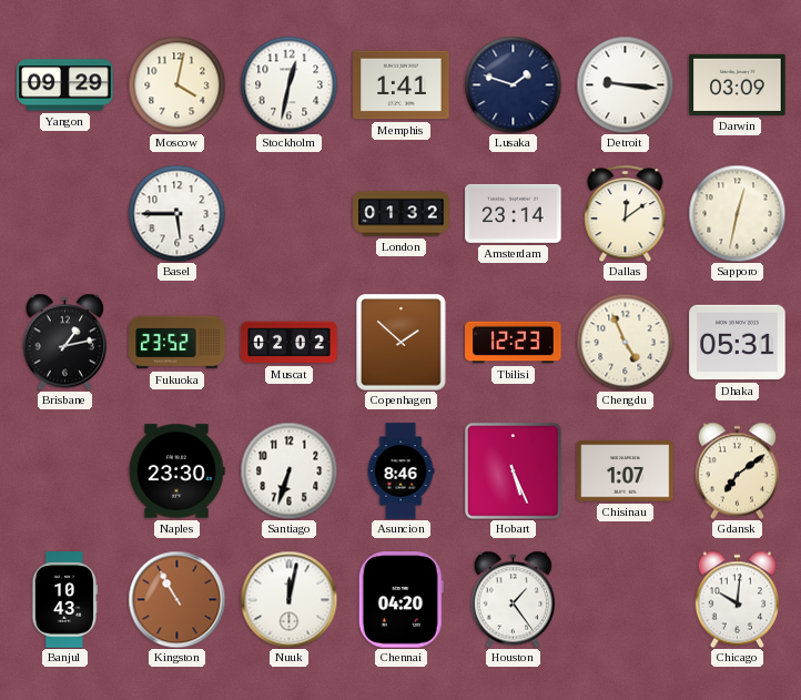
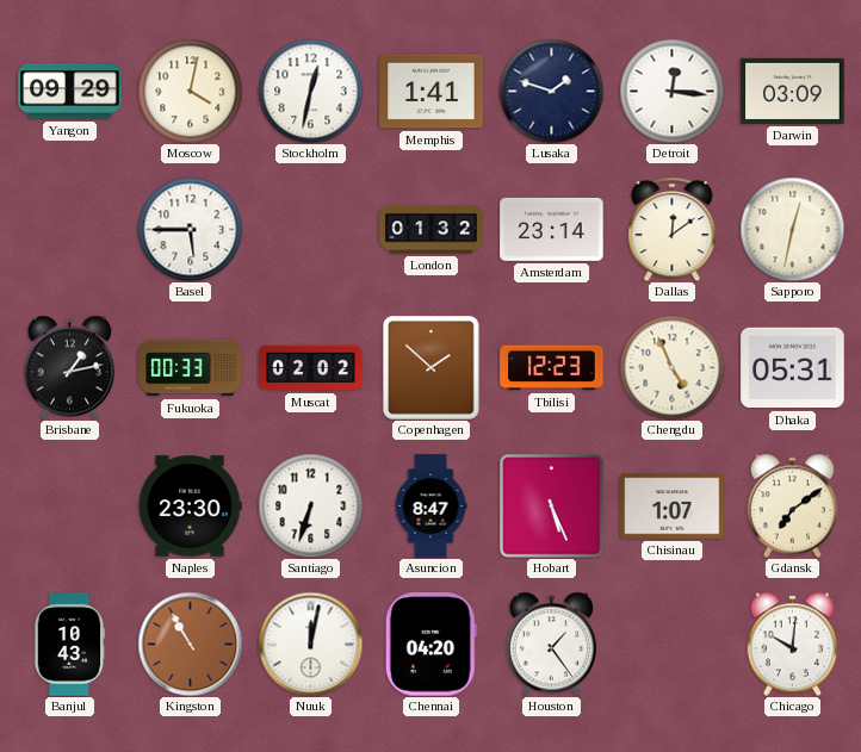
Detroit: 9:16 -> 12:16 (671, 91)
Fukuoka: 23:52 -> 00:33 (191, 368)
Asuncion: 8:46 -> 8:47 (430, 506)
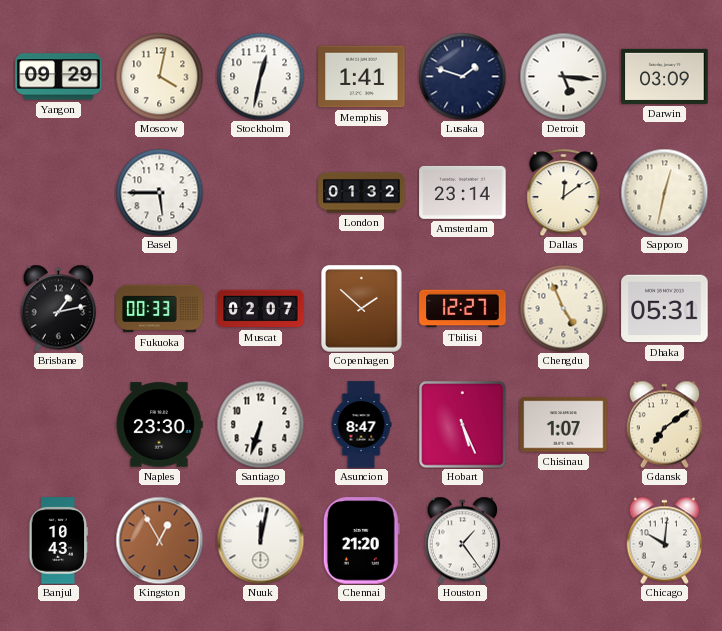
Detroit: 12:16 -> 5:16 (563, 76)
Muscat: 02:02 -> 02:07 (261, 309)
Tbilisi: 12:23 -> 12:27 (463, 309)
Kingston: 10:55 -> 12:55 (159, 540)
Chennai: 04:20 -> 21:20 (361, 541)
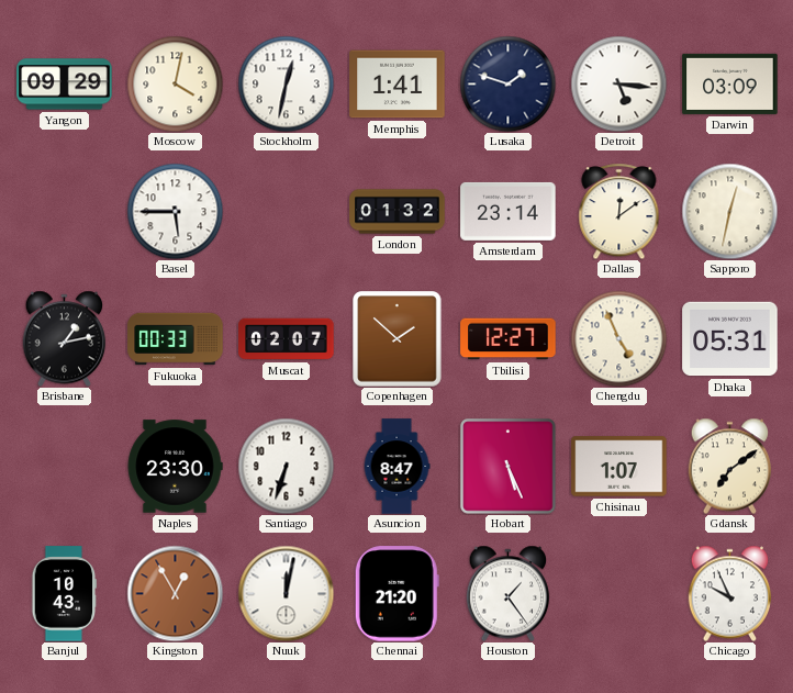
Chicago: 10:01 -> 9:56 (730, 593)
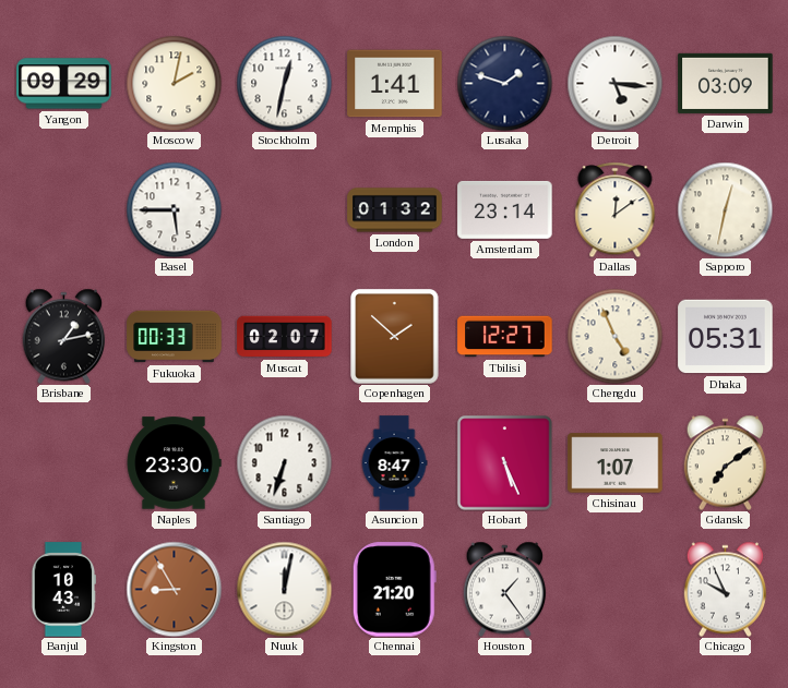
Moscow: 4:02 -> 2:02 (174, 83)
Kingston: 12:55 -> 8:55 (174, 589)
